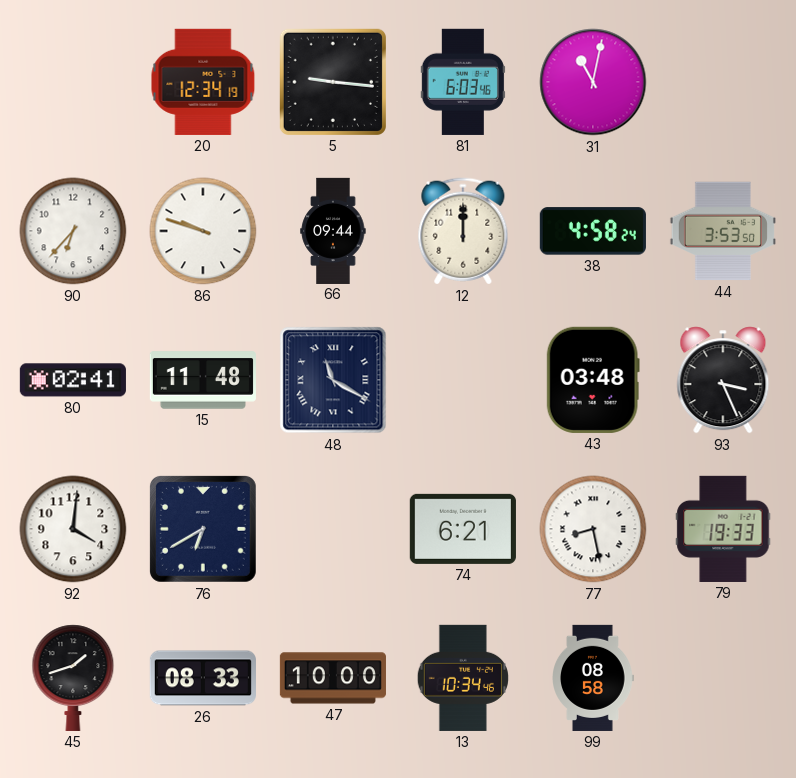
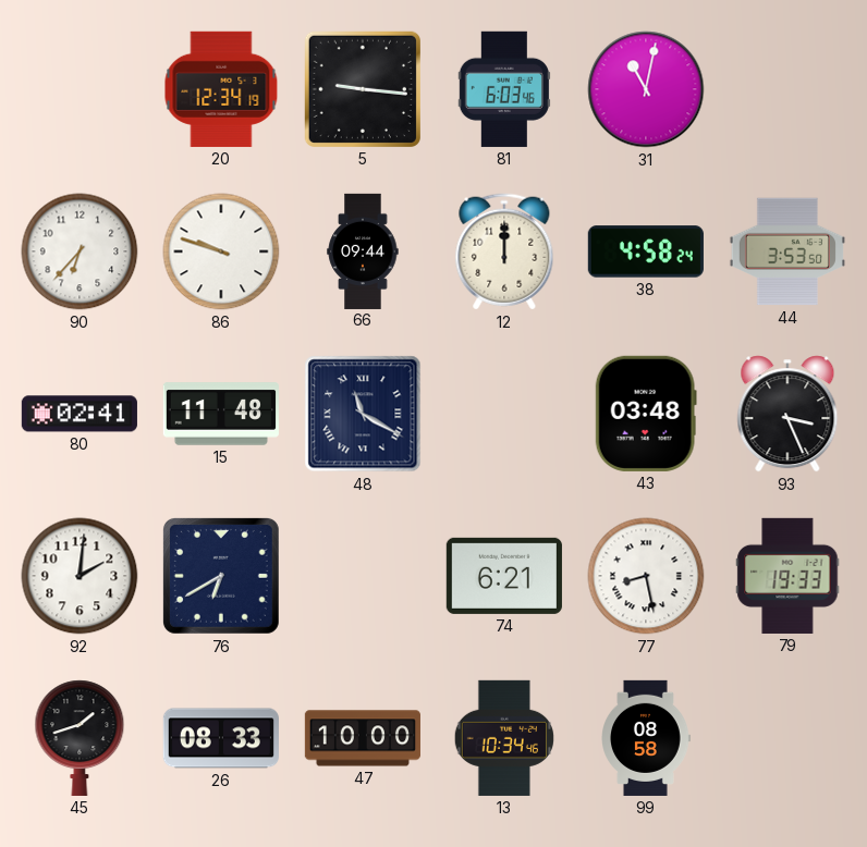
92: 4:01 -> 2:01 (80, 576)
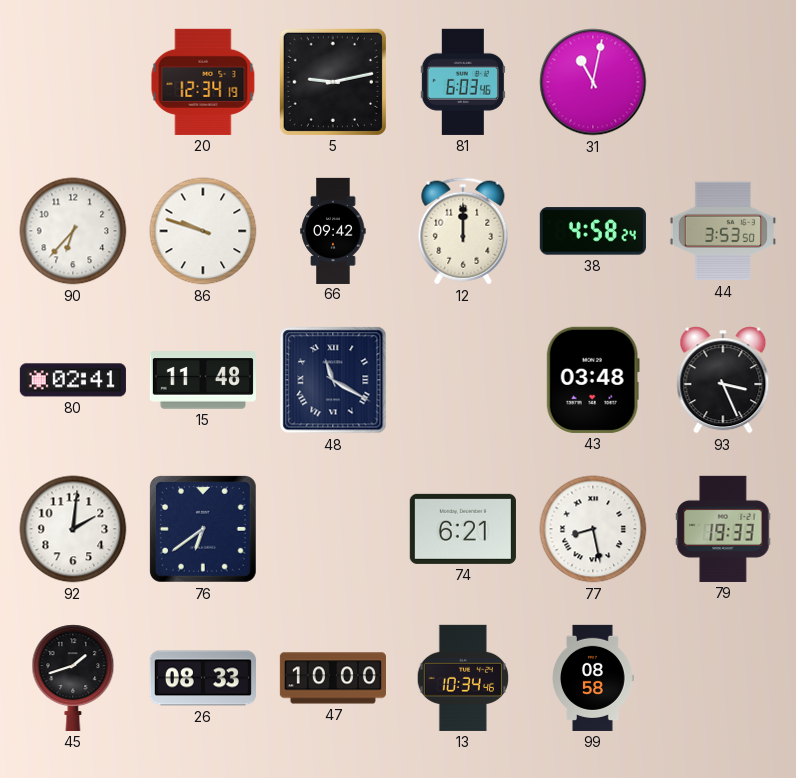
5: 9:16 -> 9:13 (333, 82)
66: 09:44 -> 09:42 (333, 230)
76: 6:40 -> 6:39 (203, 529)
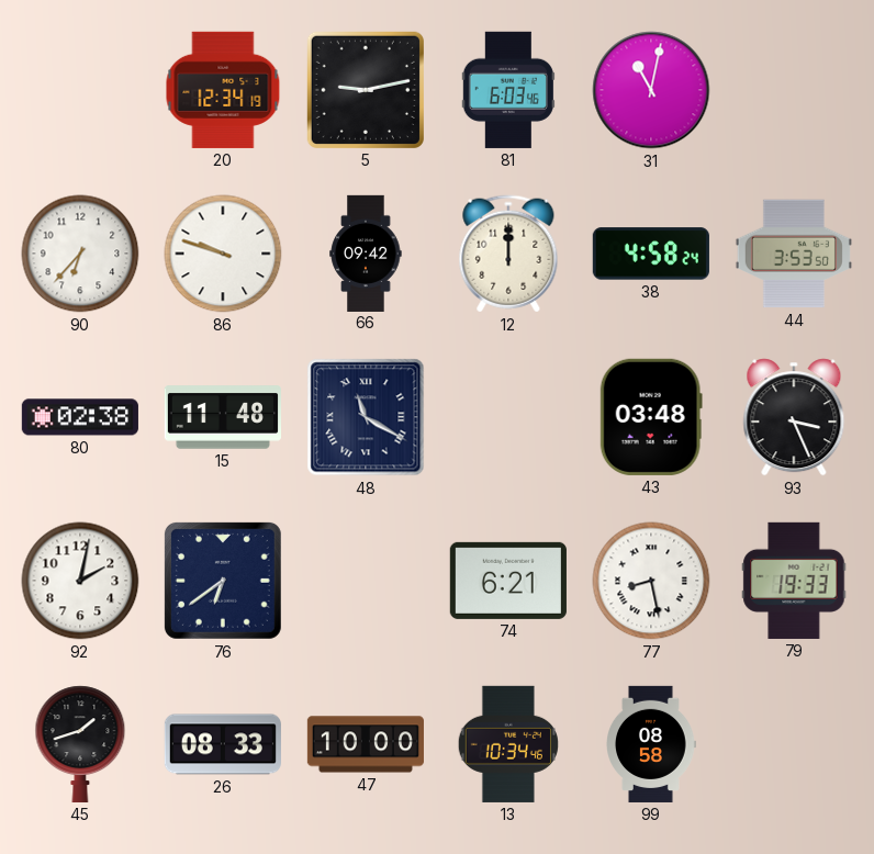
80: 02:41 -> 02:38 (80, 417)
92: 2:01 -> 2:02 (80, 581)
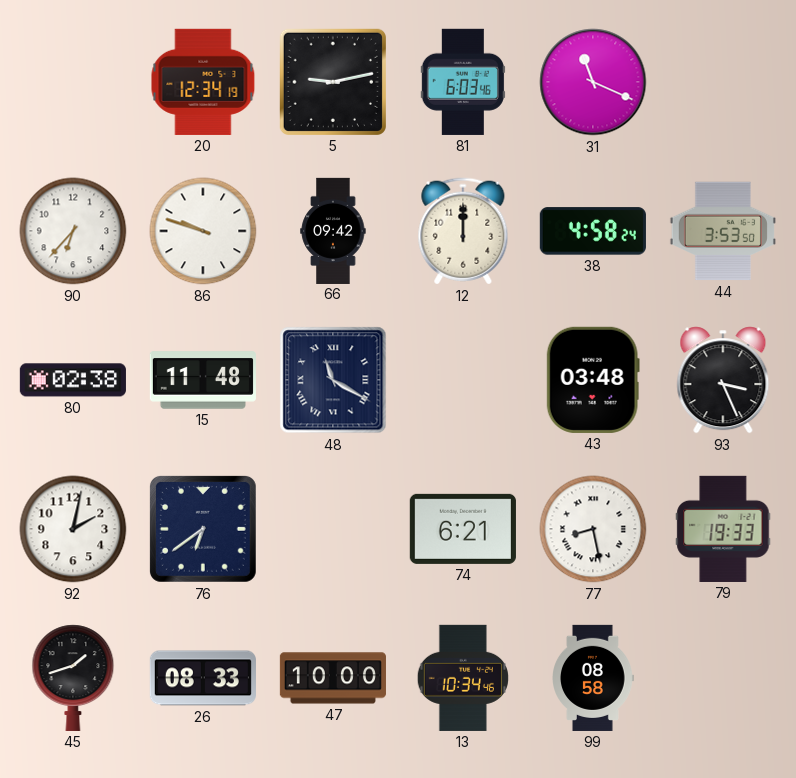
31: 11:02 -> 11:19 (593, 82)
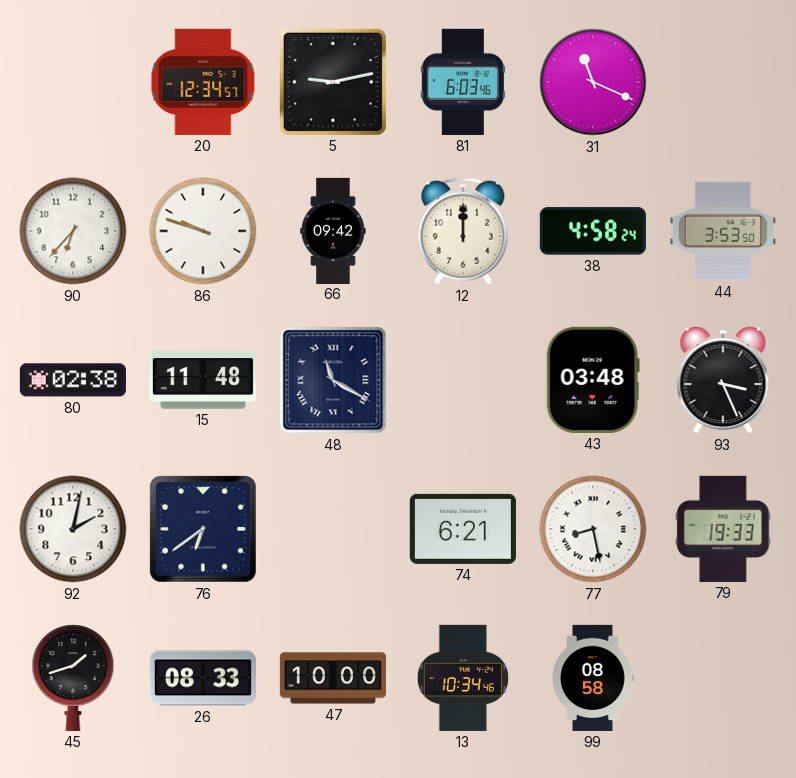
20: 12:34:19 -> 12:34:57 (203, 82)
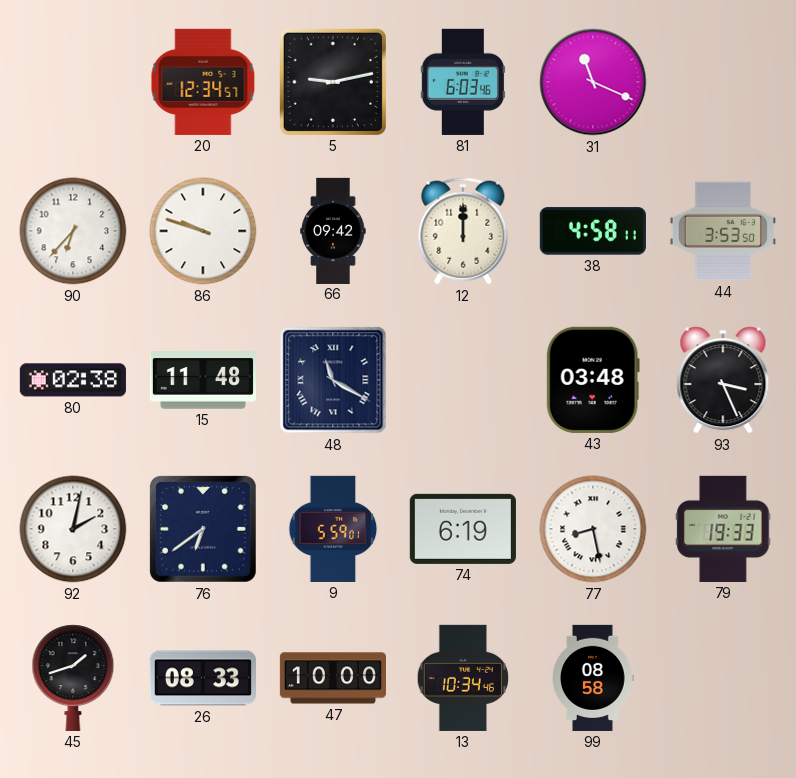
38: 4:58:24 -> 4:58:11 (593, 231)
9: none -> 5:59 (333, 529)
74: 6:21 -> 6:19 (463, 529)
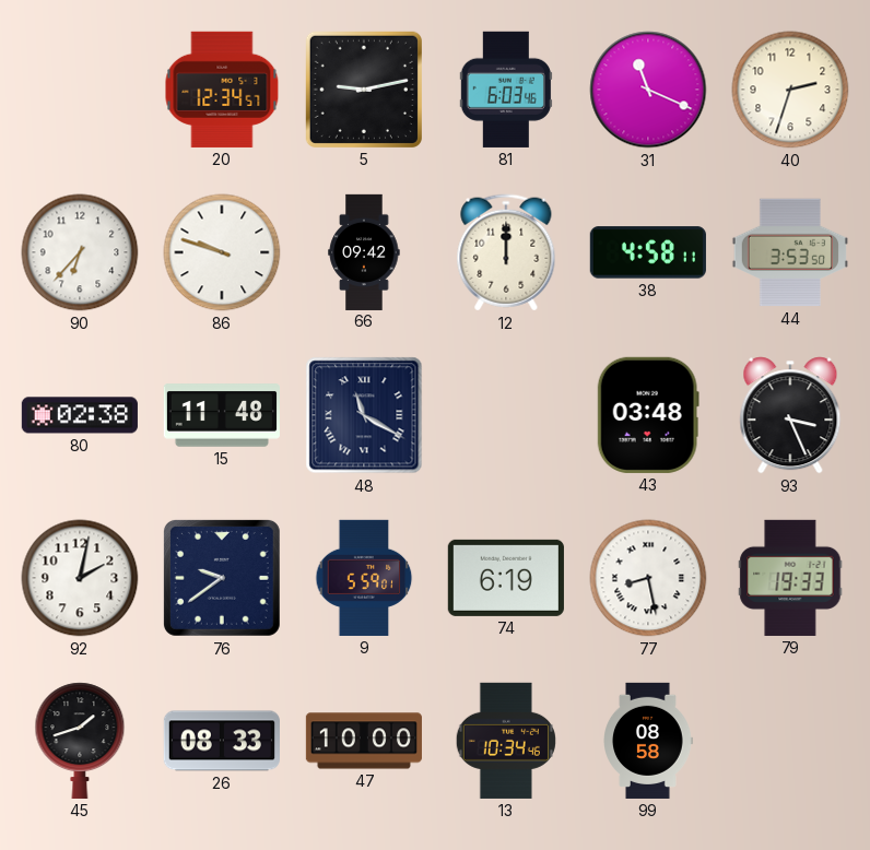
40: none -> 2:33 (790, 90)
76: 6:39 -> 9:39 (222, 578)
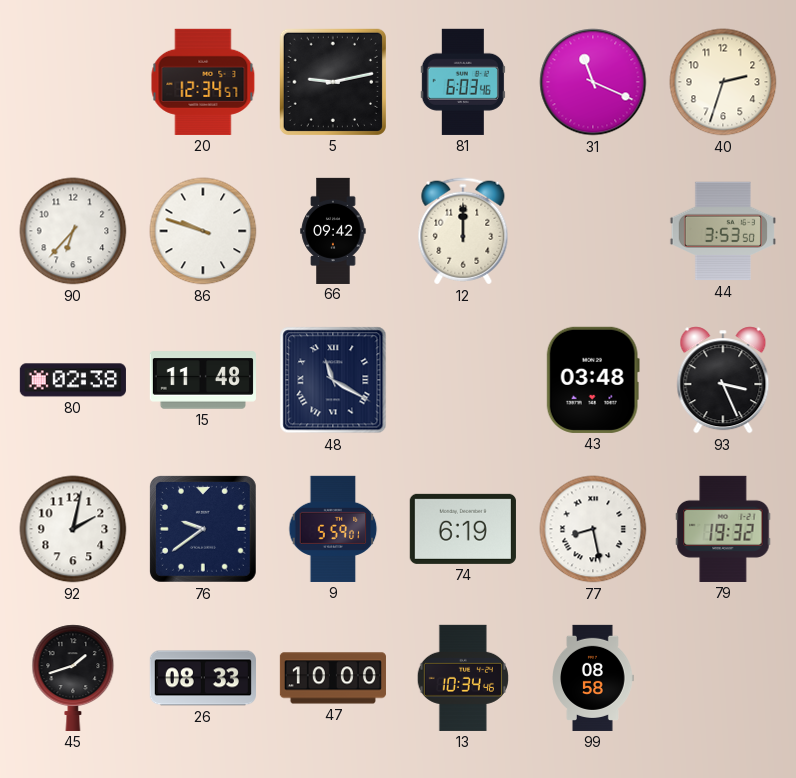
38: 4:58 -> none (648, 252)
79: 19:33 -> 19:32 (723, 529)
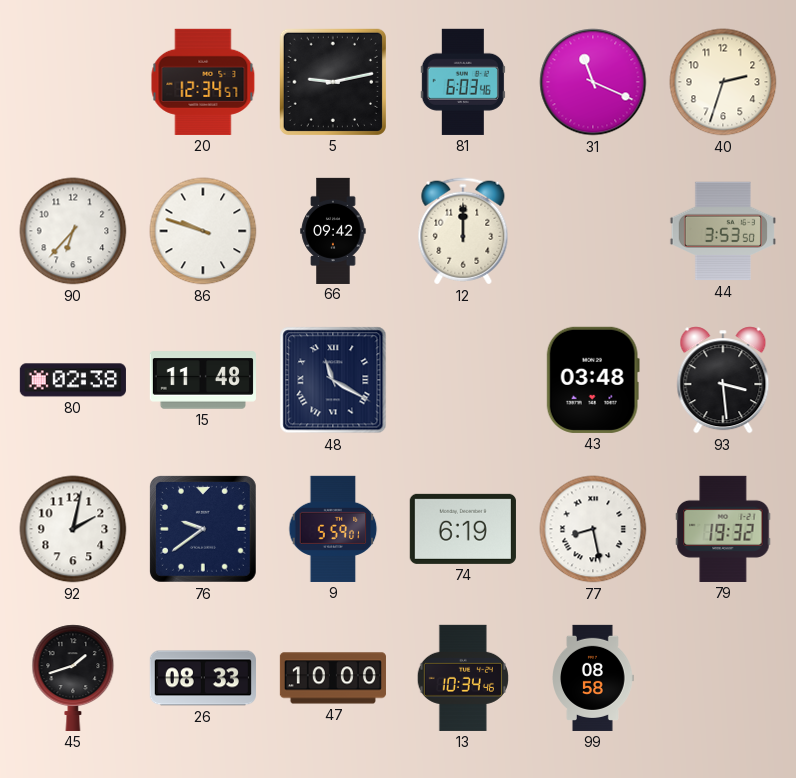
93: 3:26 -> 3:29 (723, 380)
